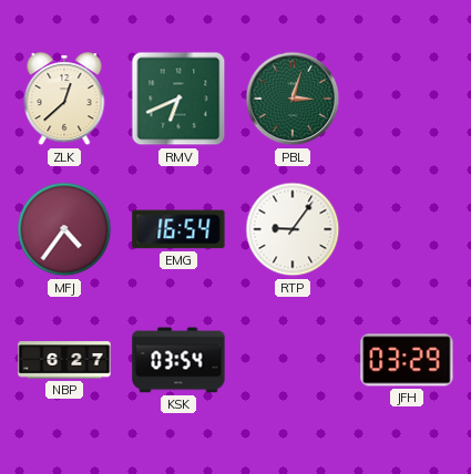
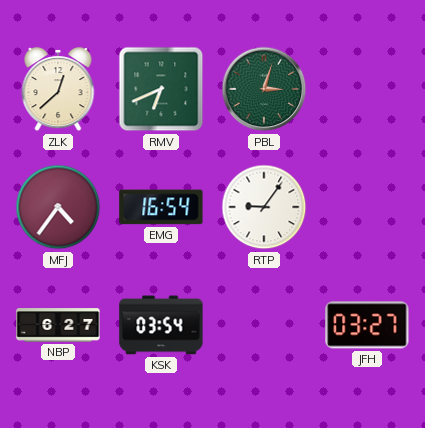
JFH: 03:29 -> 03:27 (367, 325)
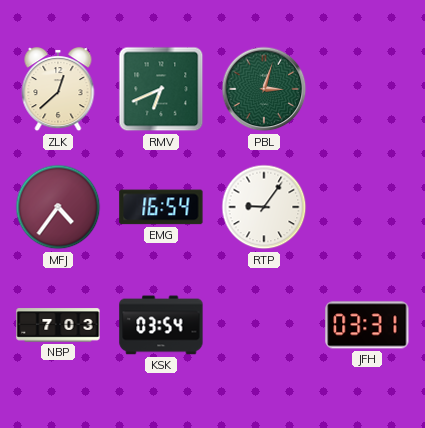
NBP: 6:27 -> 7:03 (58, 325)
JFH: 03:27 -> 03:31 (367, 325)
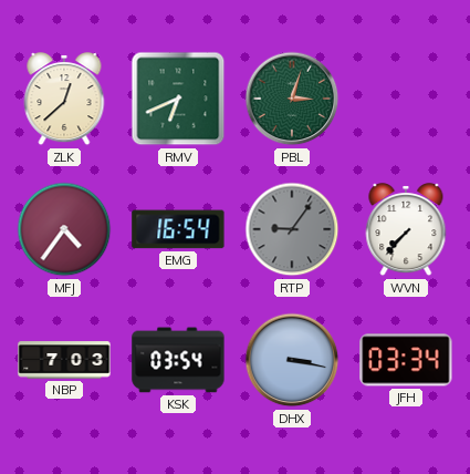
RTP dial: white -> grey (292, 229)
WVN: none -> 7:37 (406, 230)
DHX: none -> 3:17 (292, 360)
JFH: 03:31 -> 03:34 (406, 360)
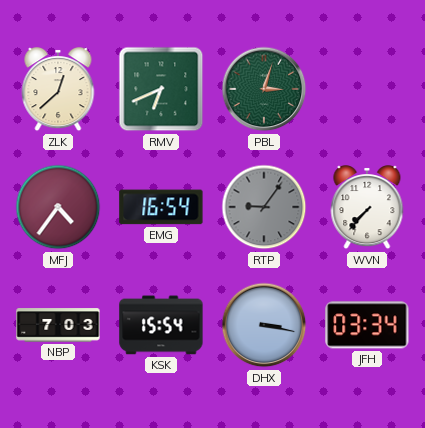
KSK: 03:54 -> 15:54 (161, 325)
